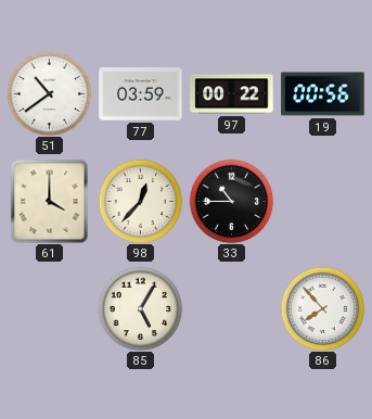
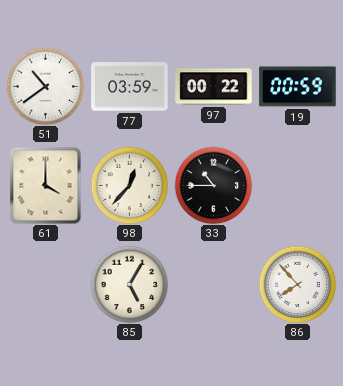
19: 00:56 -> 00:59 (298, 87)
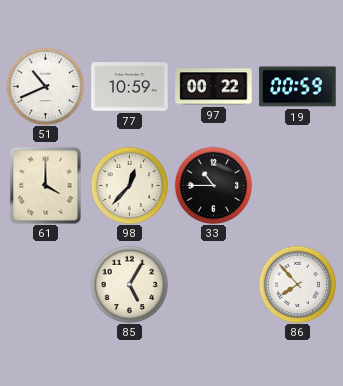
51: 10:39 -> 10:41 (45, 86)
77: 03:59 -> 10:59 (130, 87)
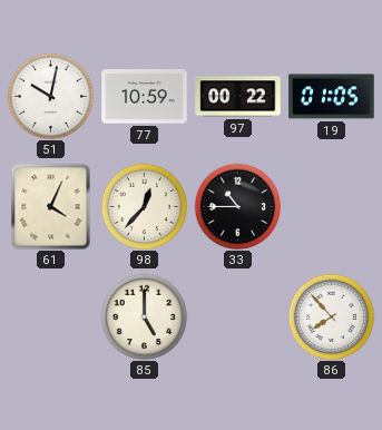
51: 10:41 -> 10:02 (50, 96)
19: 00:59 -> 01:05 (332, 97)
61: 4:00 -> 4:04 (51, 206)
85: 5:05 -> 5:00 (144, 316)
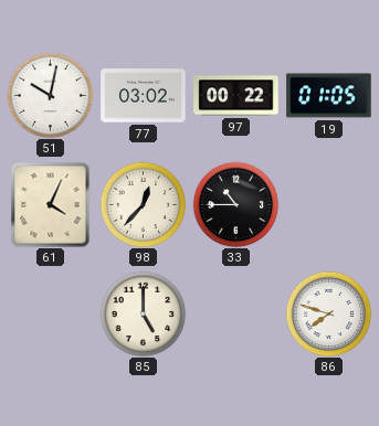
77: 10:59 -> 03:02 (144, 96)
86: 7:53 -> 7:48 (328, 313)
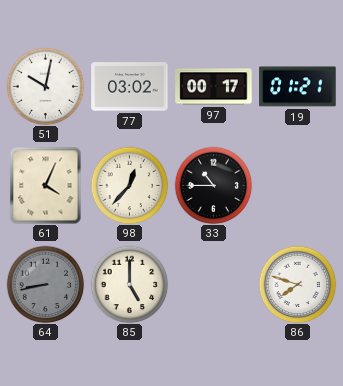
97: 00:22 -> 00:17 (214, 87)
19: 01:05 -> 01:21 (298, 87)
64: none -> 8:43 (45, 284)
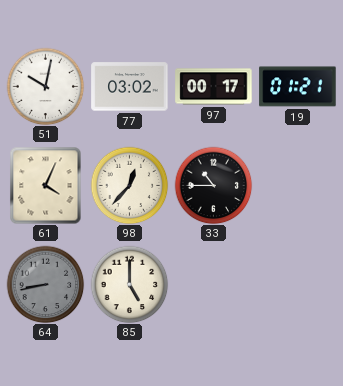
86: 7:48 -> none (297, 284)
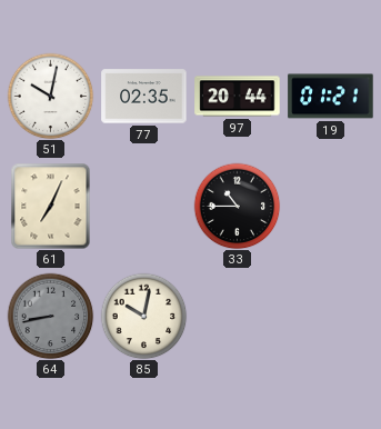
77: 03:02 -> 02:35 (144, 97)
97: 00:17 -> 20:44 (238, 97)
61: 4:04 -> 7:04 (51, 206)
98: 12:37 -> none (129, 185)
85: 5:00 -> 10:02 (143, 316)
